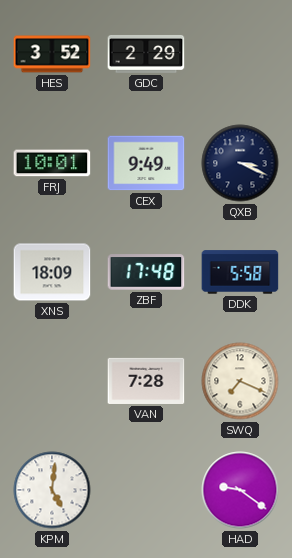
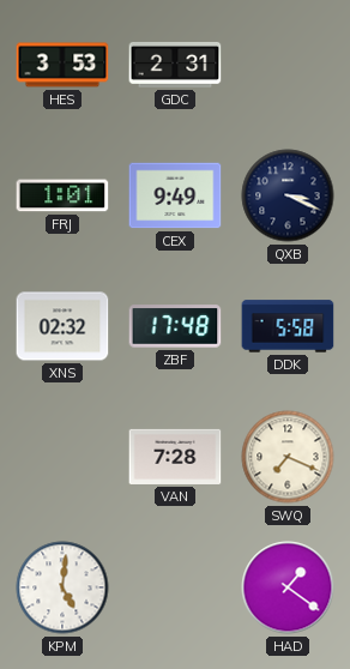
HES: 3:52 -> 3:53 (62, 65)
GDC: 2:29 -> 2:31 (175, 65)
FRJ: 10:01 -> 1:01 (62, 195)
XNS: 18:09 -> 02:32 (62, 326)
HAD: 9:21 -> 1:21 (288, 587)
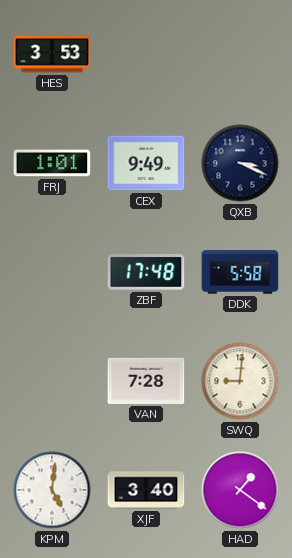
GDC: 2:31 -> none (175, 65)
XNS: 02:32 -> none (62, 326)
SWQ: 7:19 -> 9:01 (240, 381)
XJF: none -> 3:40 (146, 490)
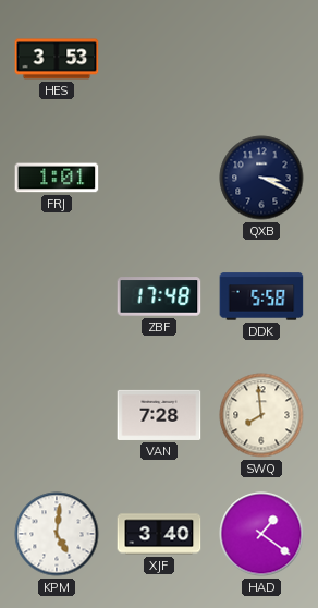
CEX: 9:49 -> none (146, 163)
SWQ: 9:01 -> 7:59 (261, 415)
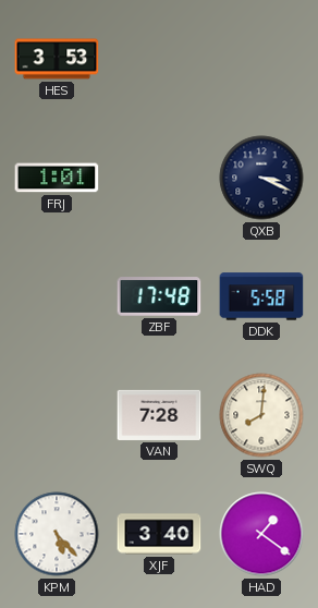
SWQ: 7:59 -> 8:01 (261, 415)
KPM: 5:01 -> 5:23 (57, 534)
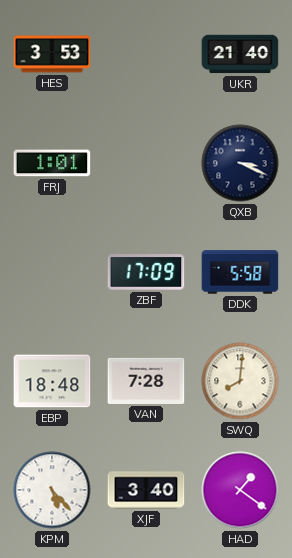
UKR: none -> 21:40 (240, 54)
ZBF: 17:48 -> 17:09 (146, 272)
EBP: none -> 18:48 (52, 381)
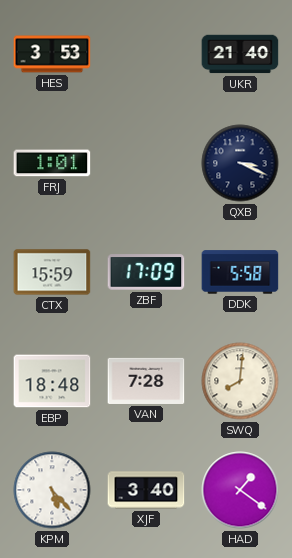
CTX: none -> 15:59 (52, 272)
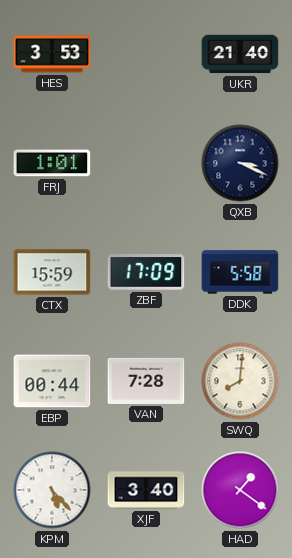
EBP: 18:48 -> 00:44 (52, 381)
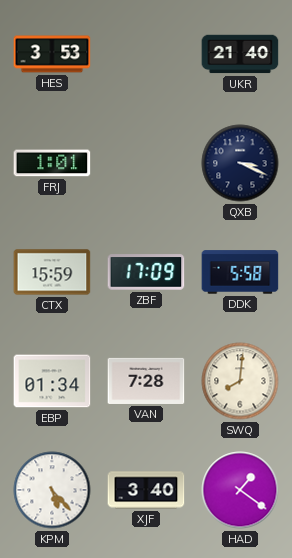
EBP: 00:44 -> 01:34 (52, 381)
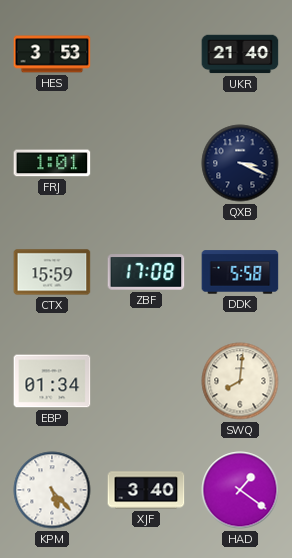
ZBF: 17:09 -> 17:08 (146, 272)
VAN: 7:28 -> none (146, 381)
